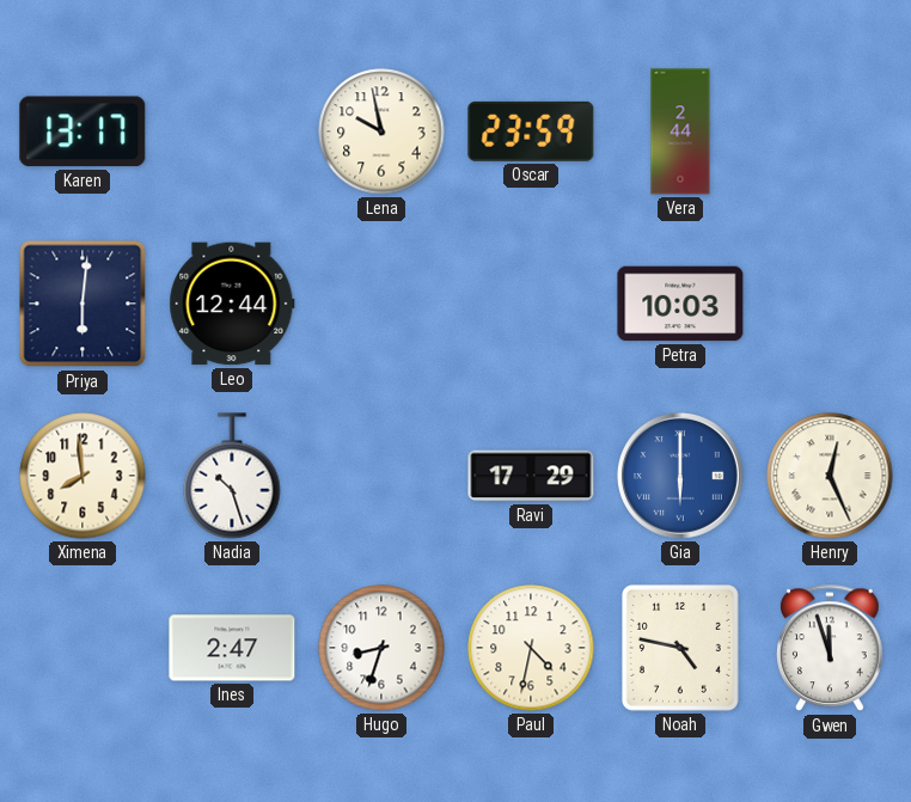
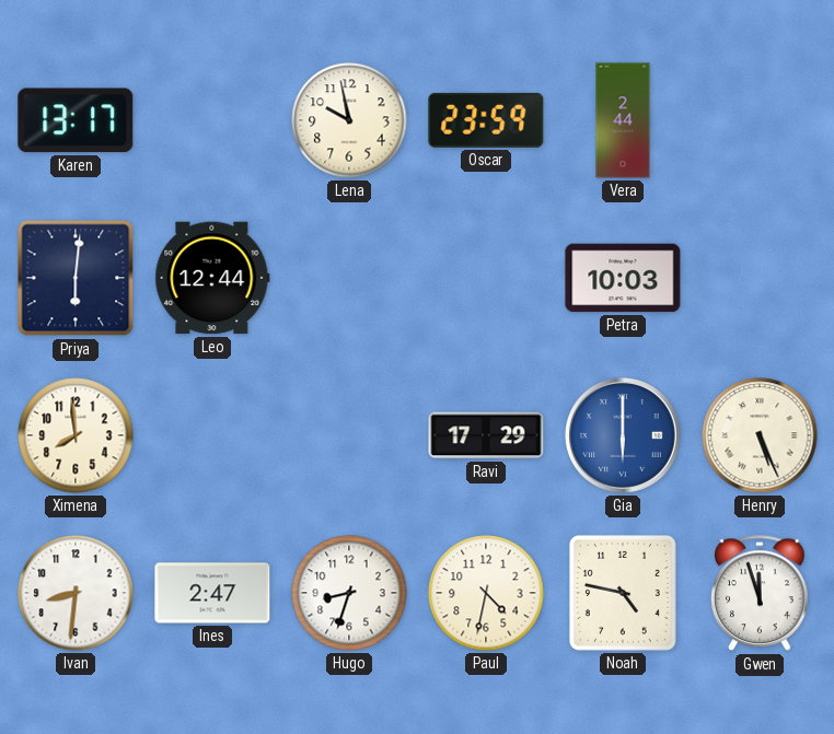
Nadia: 10:27 -> none (232, 476)
Henry: 12:26 -> 5:26 (760, 435)
Ivan: none -> 8:31 (76, 593)
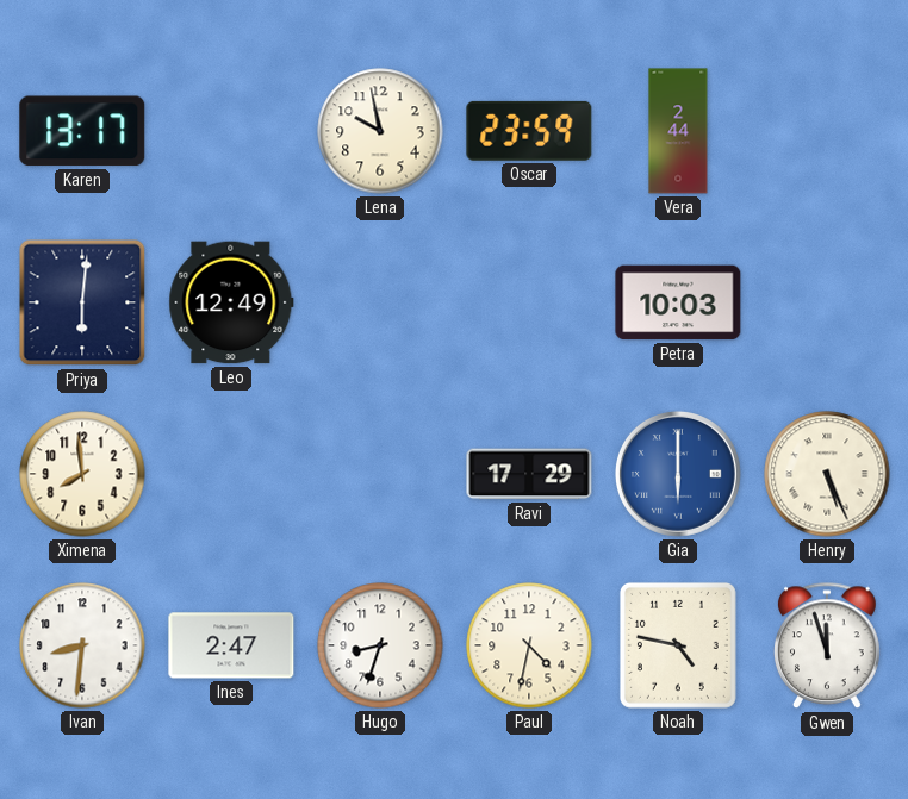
Leo: 12:44 -> 12:49 (231, 302)
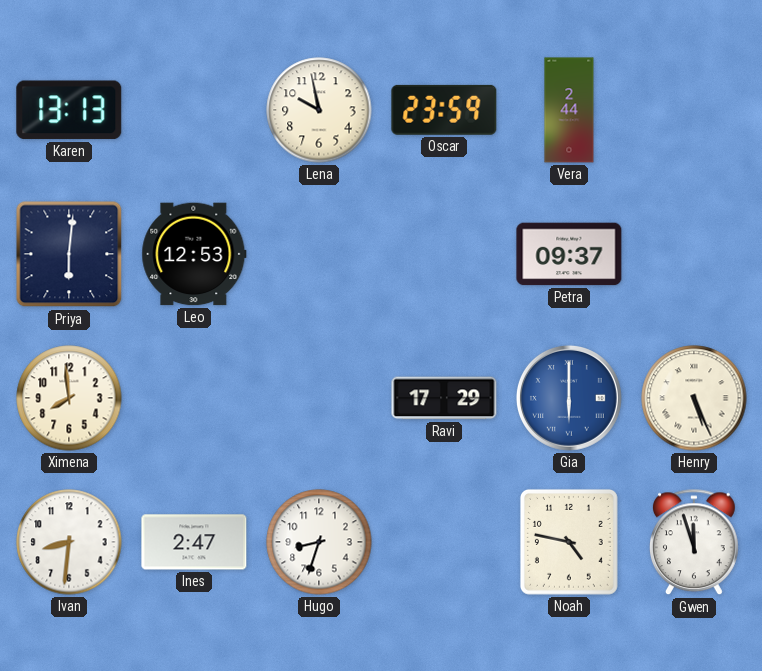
Karen: 13:17 -> 13:13 (69, 110)
Leo: 12:49 -> 12:53 (194, 254)
Petra: 10:03 -> 09:37 (569, 254)
Paul: 4:32 -> none (529, 645)
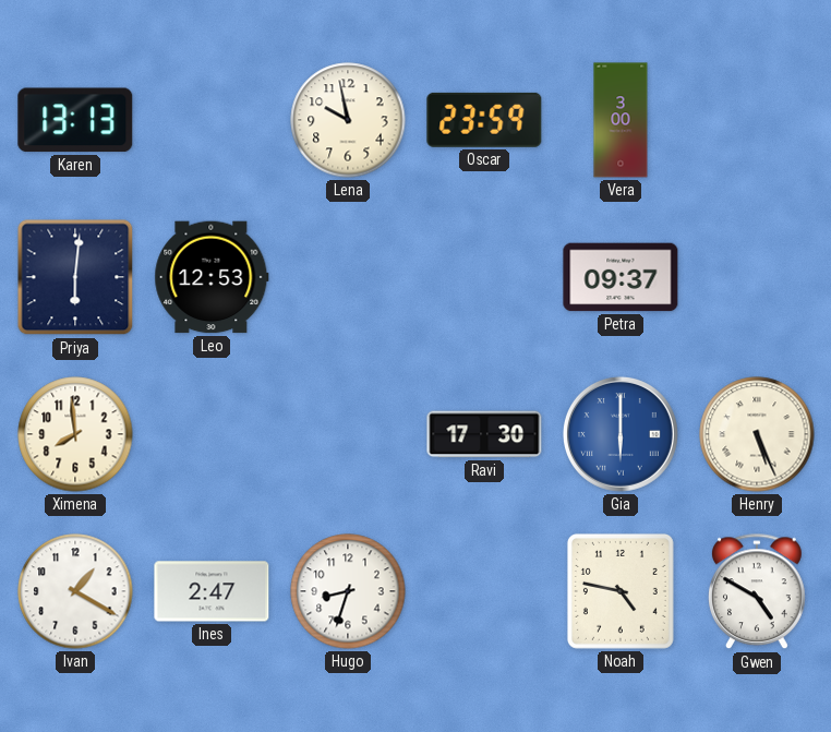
Vera: 2:44 -> 3:00 (621, 120)
Ravi: 17:29 -> 17:30 (484, 434)
Ivan: 8:31 -> 1:20 (75, 591)
Gwen: 11:57 -> 4:50 (757, 592)
